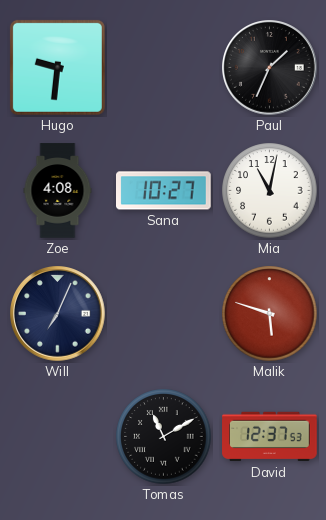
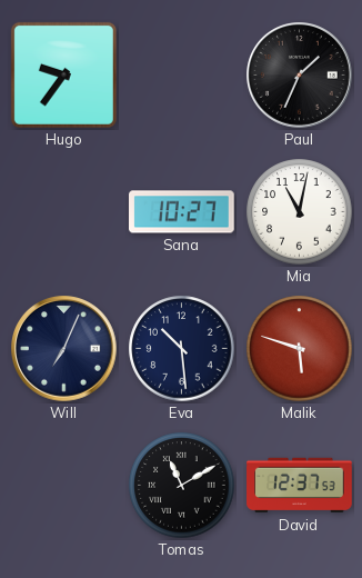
Hugo: 9:31 -> 9:36 (63, 74)
Zoe: 4:08 -> none (58, 191)
Eva: none -> 10:29 (182, 349)
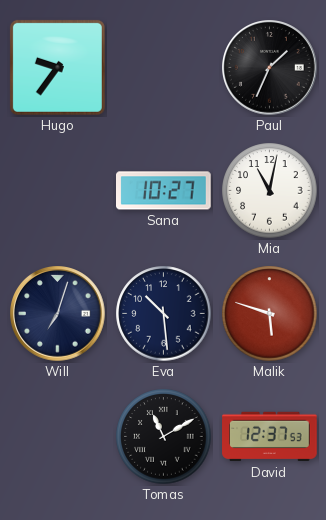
Will: 7:04 -> 7:03 (58, 314)
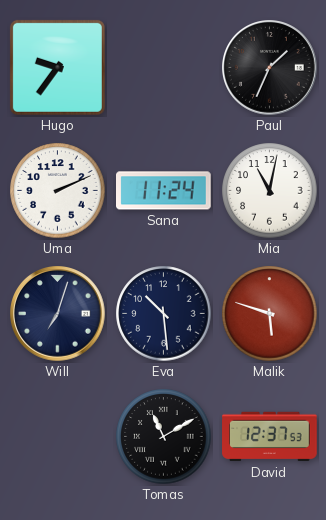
Uma: none -> 2:11 (58, 191)
Sana: 10:27 -> 11:24 (164, 191)
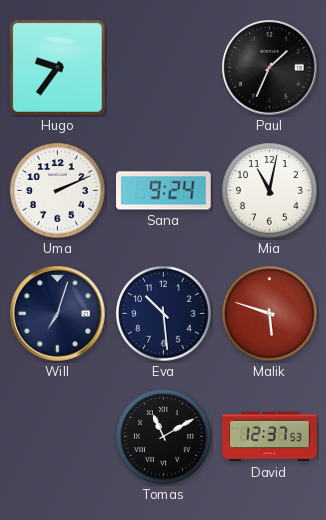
Sana: 11:24 -> 9:24 (164, 191)
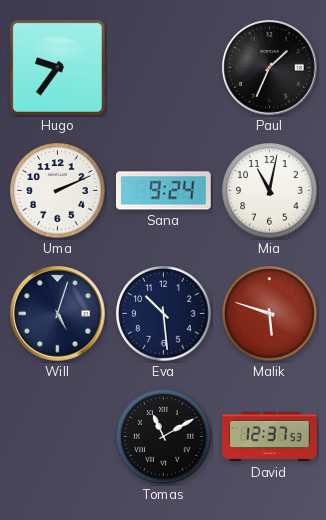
Will: 7:03 -> 5:03 (58, 314)
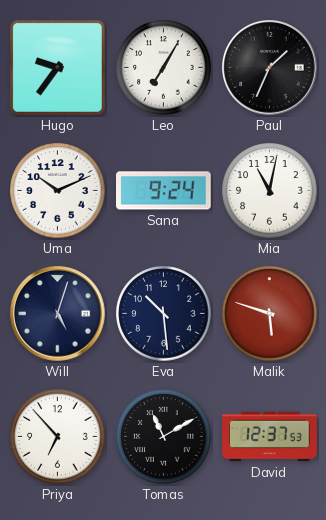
Leo: none -> 7:05 (164, 68)
Uma: 2:11 -> 10:11 (58, 191)
Priya: none -> 6:53 (58, 437)
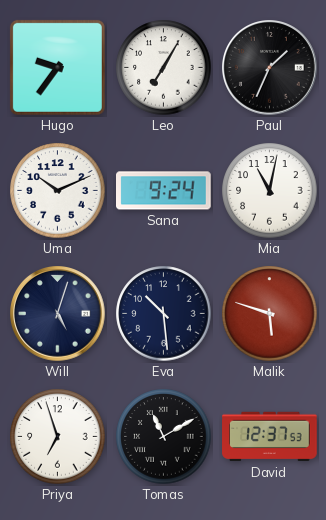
Priya: 6:53 -> 6:57 (58, 437)
